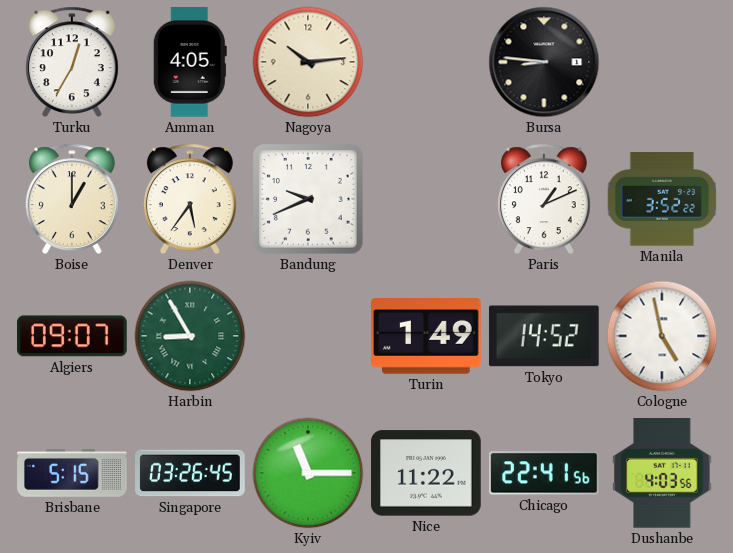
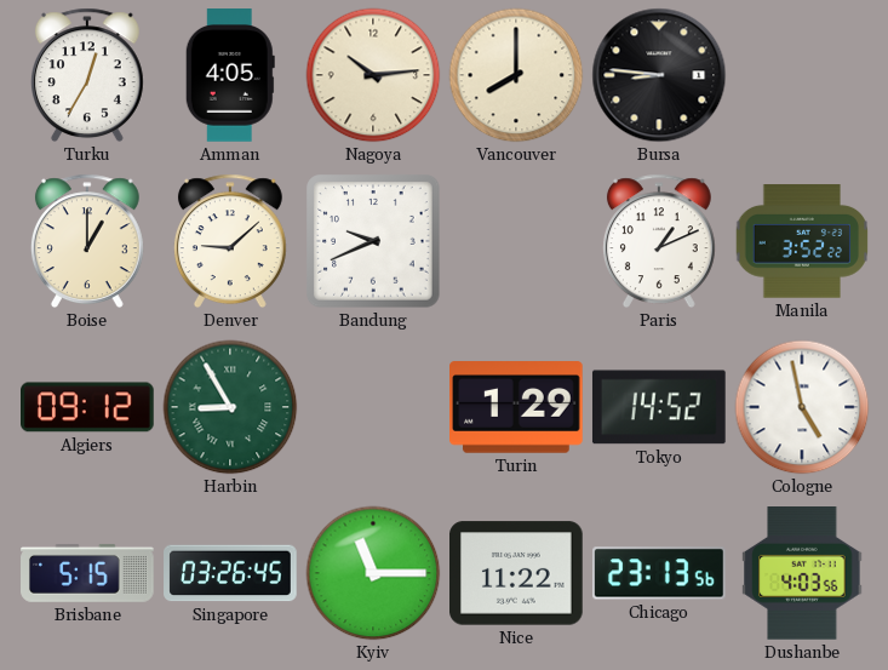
Vancouver: none -> 8:00 (516, 75)
Denver: 5:36 -> 9:08 (230, 241)
Algiers: 09:07 -> 09:12 (88, 407)
Turin: 1:49 -> 1:29 (517, 407)
Chicago: 22:41 -> 23:13 (660, 573)
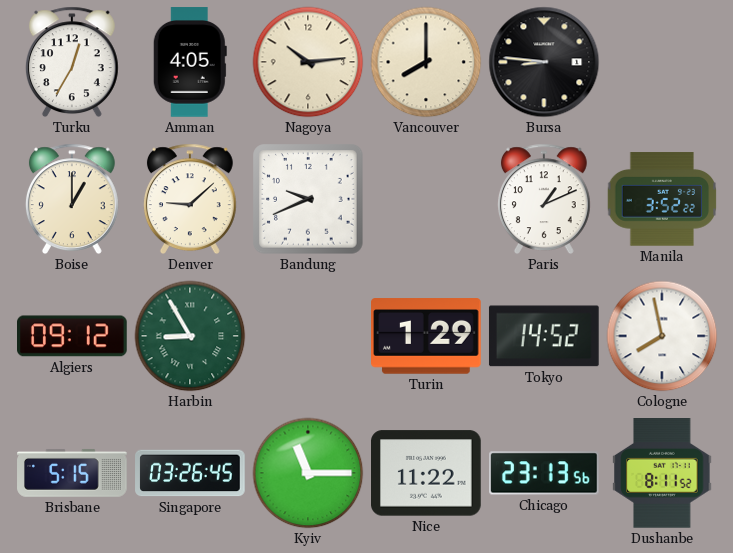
Cologne: 4:58 -> 7:58 (662, 336)
Dushanbe: 4:03 -> 8:11 (662, 474)
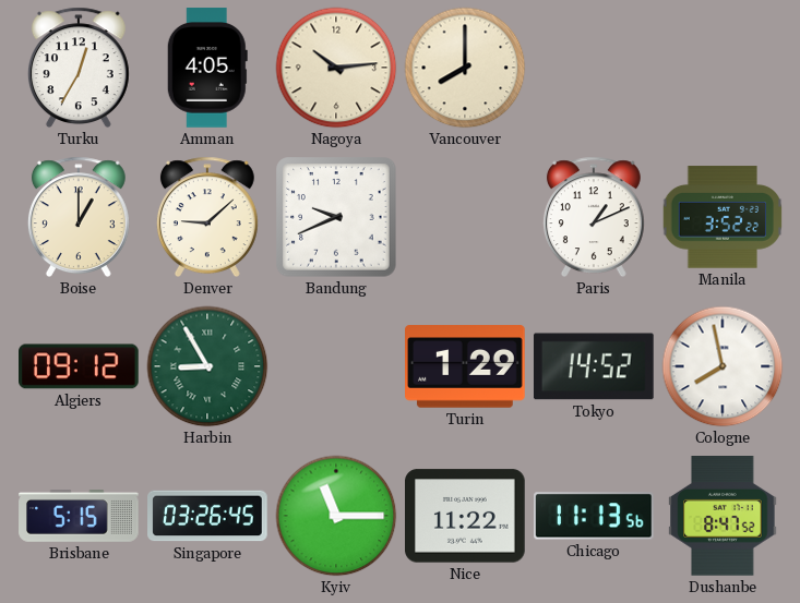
Bursa: 8:46 -> none (544, 62)
Chicago: 23:13 -> 11:13 (595, 516)
Dushanbe: 8:11 -> 8:47 (723, 517)
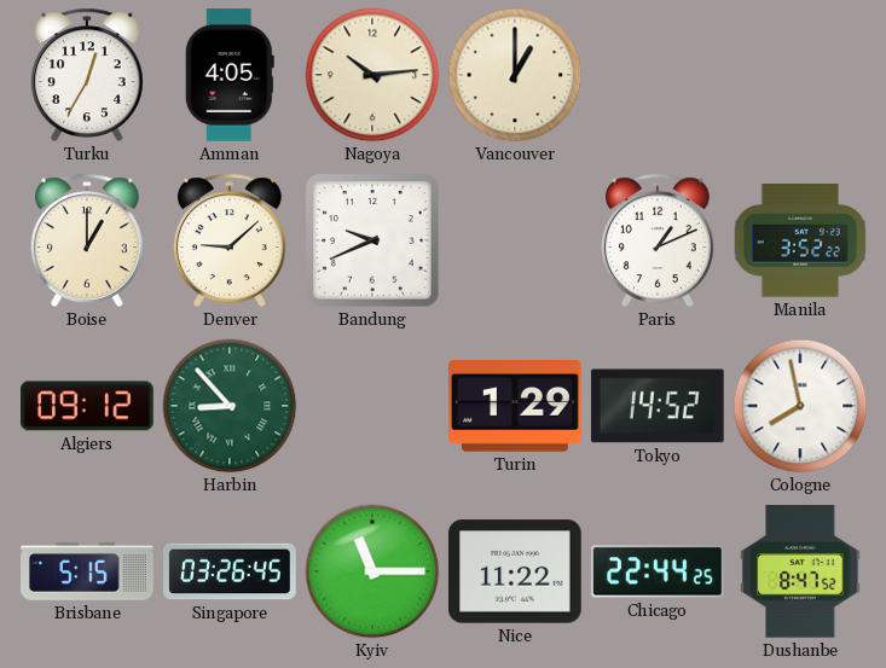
Vancouver: 8:00 -> 1:00 (515, 75)
Harbin: 8:55 -> 8:53 (230, 406)
Chicago: 11:13 -> 22:44 (659, 571)
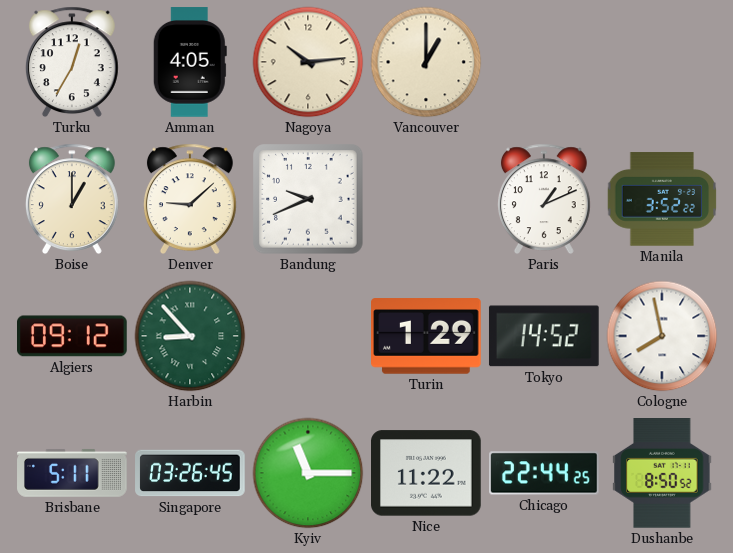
Brisbane: 5:15 -> 5:11 (72, 473)
Dushanbe: 8:47 -> 8:50 (662, 474)
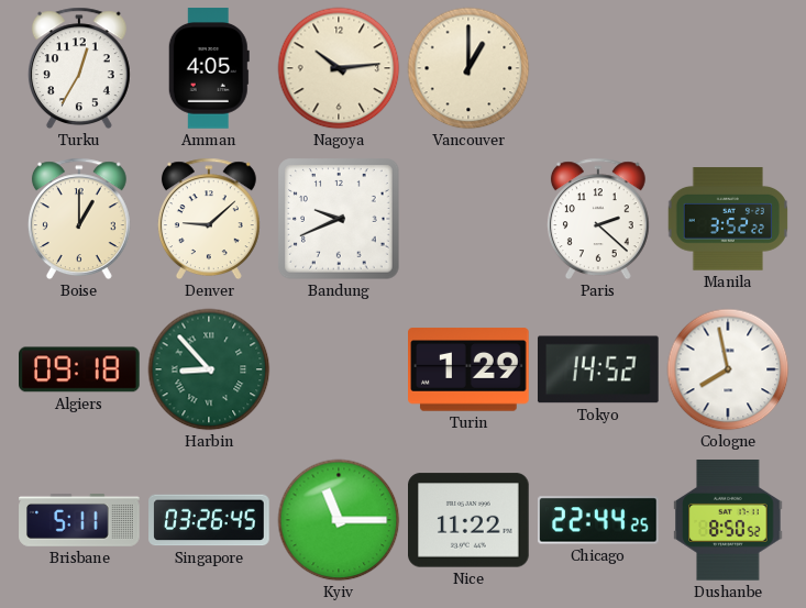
Paris: 1:11 -> 2:22 (598, 219)
Algiers: 09:12 -> 09:18 (80, 369)
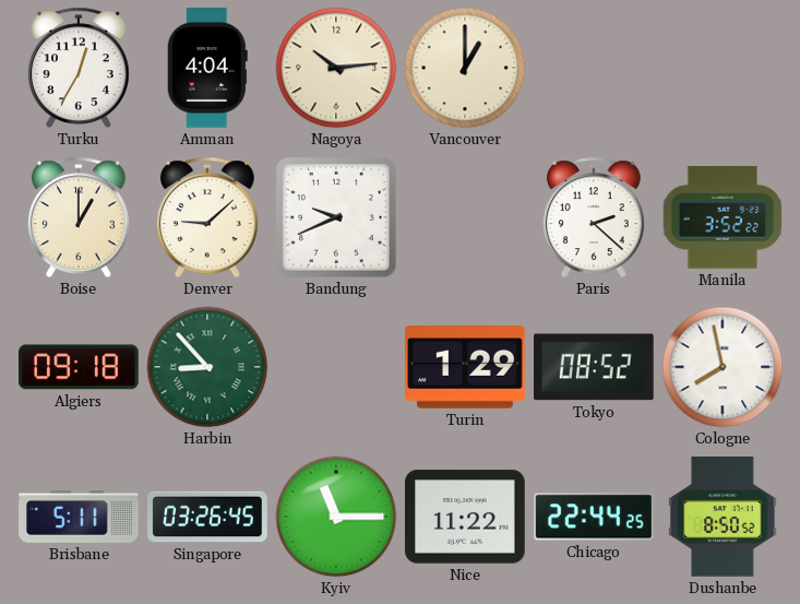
Amman: 4:05 -> 4:04 (207, 68)
Tokyo: 14:52 -> 08:52 (594, 367)
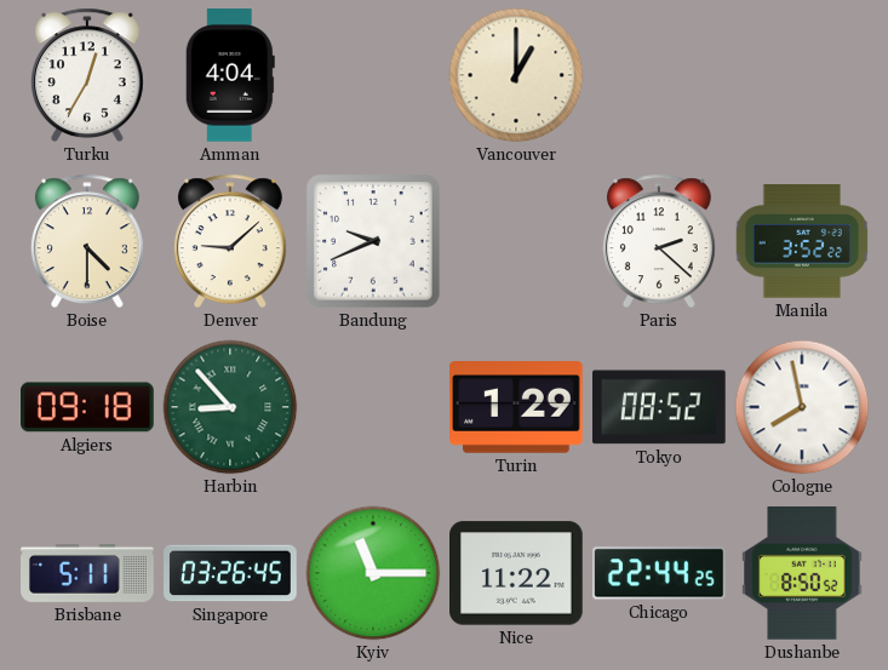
Nagoya: 10:14 -> none (336, 68)
Boise: 1:00 -> 4:30 (87, 241)
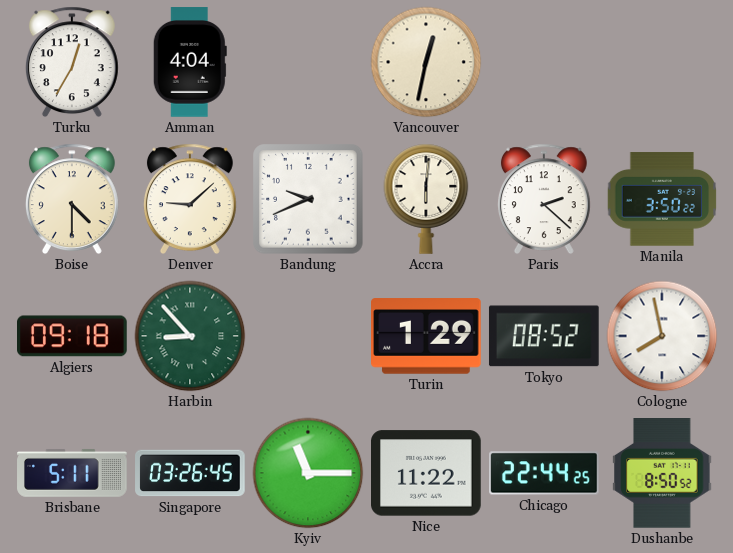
Vancouver: 1:00 -> 12:32 (426, 62)
Accra: none -> 6:01 (426, 199)
Manila: 3:52 -> 3:50 (662, 199)
